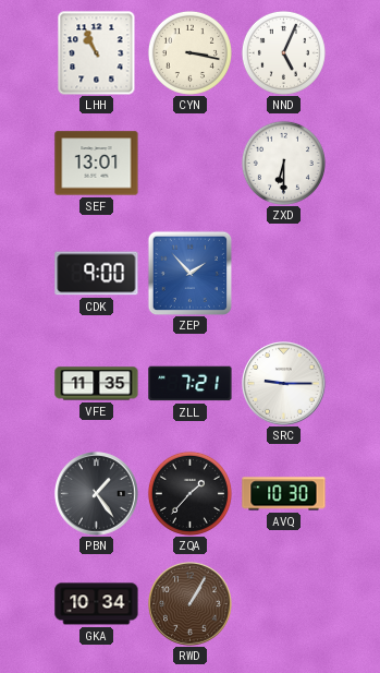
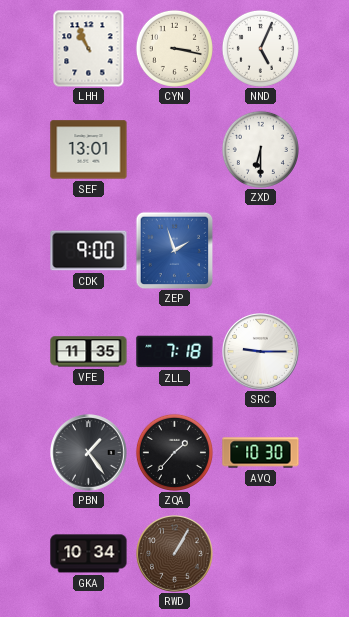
ZEP: 1:53 -> 1:57 (174, 250)
ZLL: 7:21 -> 7:18 (175, 352)
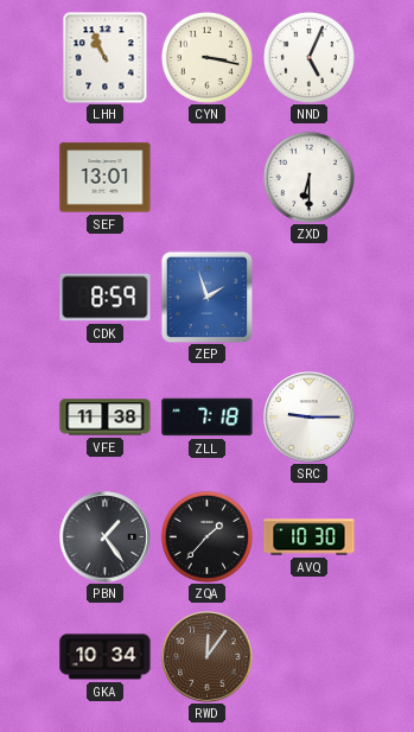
CDK: 9:00 -> 8:59 (106, 298)
VFE: 11:35 -> 11:38 (106, 418)
RWD: 1:05 -> 12:06 (208, 657)
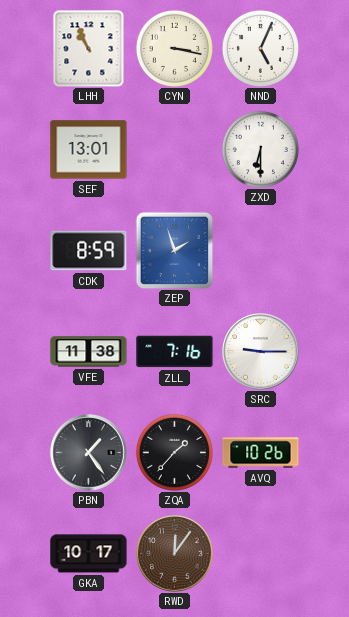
ZLL: 7:18 -> 7:16 (175, 352)
AVQ: 10:30 -> 10:26 (261, 453)
GKA: 10:34 -> 10:17 (89, 554)
